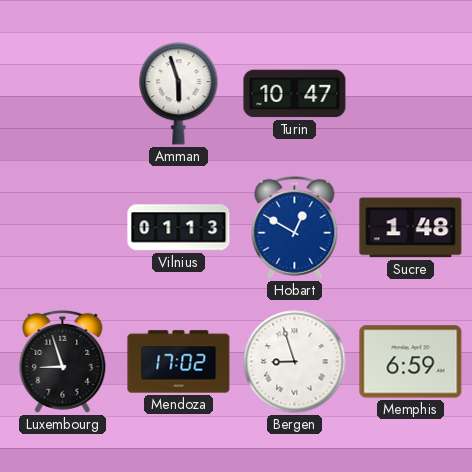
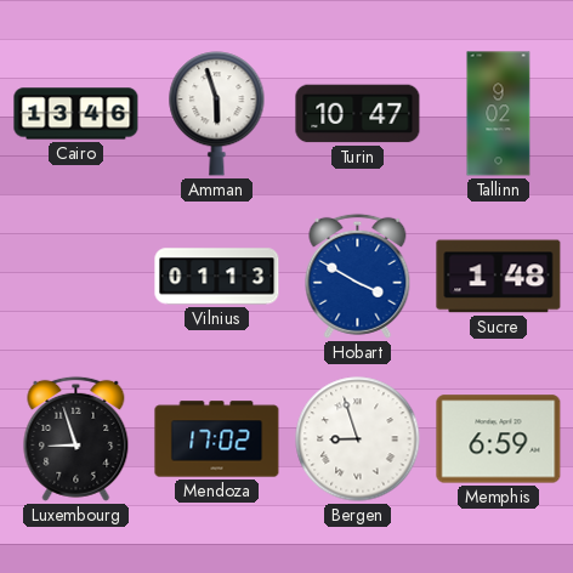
Cairo: none -> 13:46 (76, 114)
Tallinn: none -> 9:02 (499, 114)
Hobart: 12:50 -> 3:50 (358, 276)
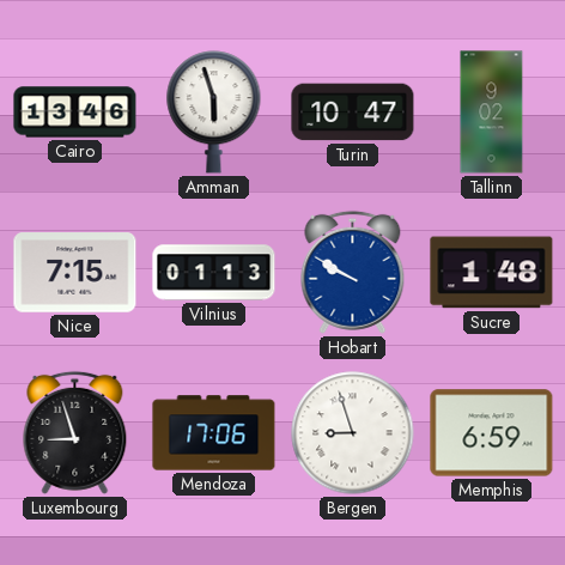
Nice: none -> 7:15 (75, 273)
Hobart: 3:50 -> 9:50 (353, 272)
Mendoza: 17:02 -> 17:06 (214, 433)
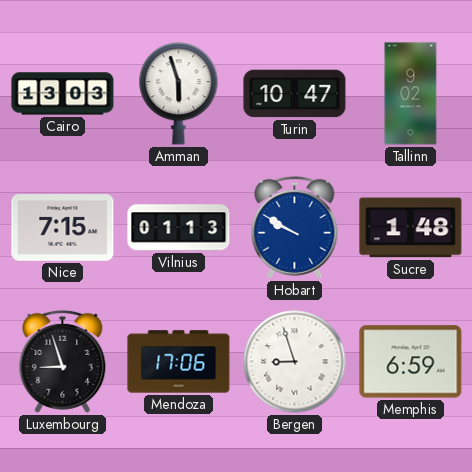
Cairo: 13:46 -> 13:03 (63, 94)
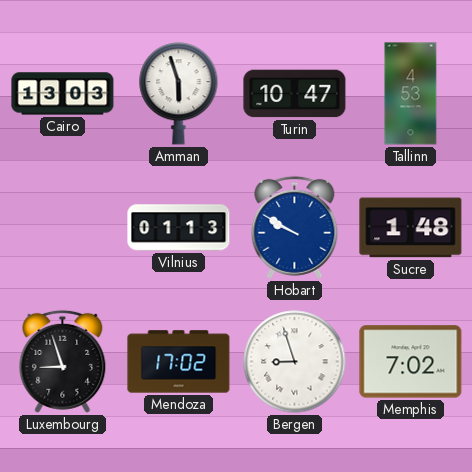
Tallinn: 9:02 -> 4:53 (411, 94)
Nice: 7:15 -> none (63, 228)
Mendoza: 17:06 -> 17:02 (179, 362)
Memphis: 6:59 -> 7:02 (411, 362)
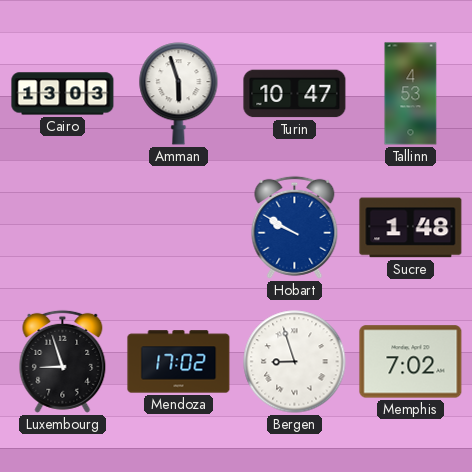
Vilnius: 01:13 -> none (179, 228)
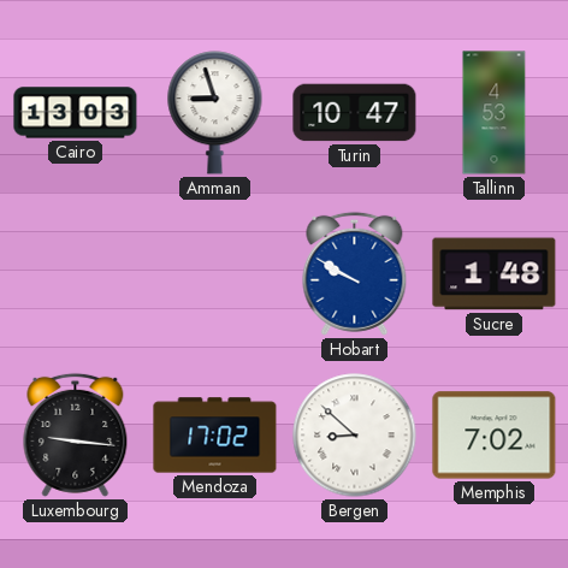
Amman: 5:57 -> 8:57 (215, 113)
Luxembourg: 8:57 -> 9:16 (76, 434)
Bergen: 8:57 -> 8:52 (355, 436)
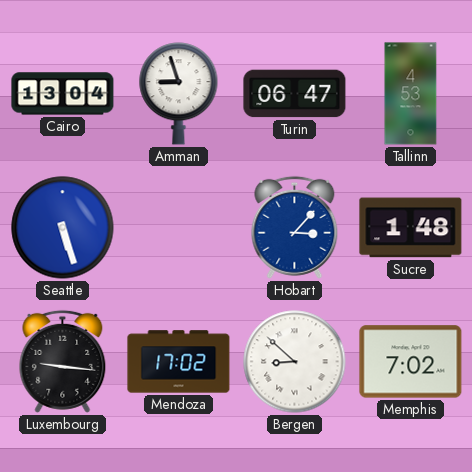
Cairo: 13:03 -> 13:04 (63, 94)
Turin: 10:47 -> 06:47 (295, 94)
Seattle: none -> 5:27 (63, 228)
Hobart: 9:50 -> 3:07 (295, 227)
